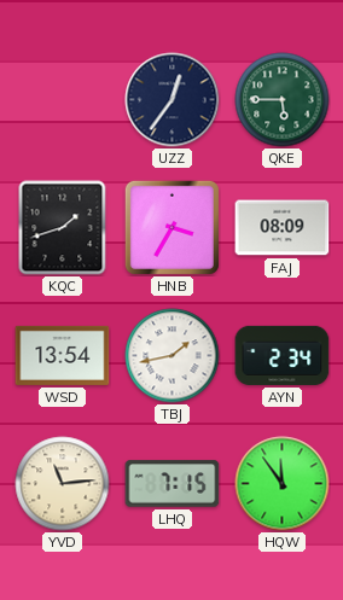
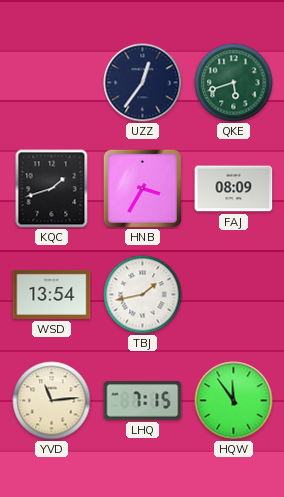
QKE: 5:45 -> 5:42 (234, 83)
AYN: 2:34 -> none (283, 355)
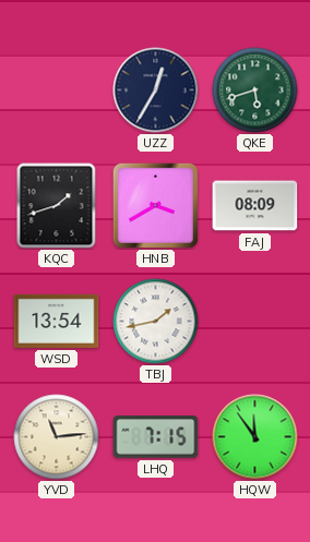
UZZ: 12:36 -> 12:35 (156, 91)
HNB: 3:35 -> 3:40 (155, 205)
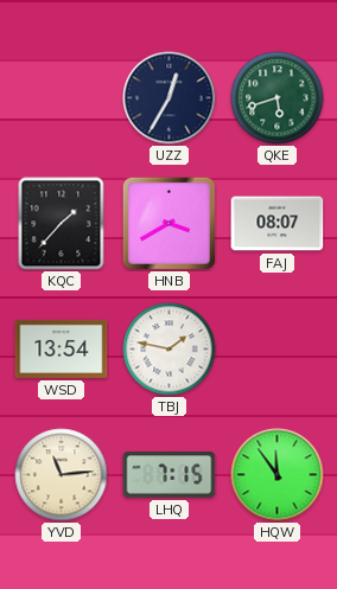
KQC: 1:42 -> 1:37 (62, 224)
FAJ: 08:09 -> 08:07 (278, 224)
TBJ: 1:43 -> 1:47 (170, 350)
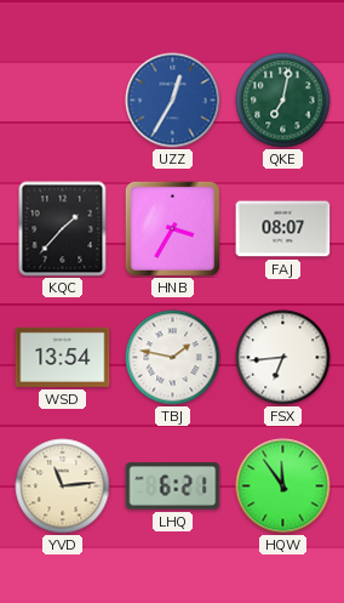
UZZ dial: navy -> blue (173, 101)
QKE: 5:42 -> 7:02 (283, 101)
HNB: 3:40 -> 3:35 (172, 228)
FSX: none -> 6:44 (283, 358)
LHQ: 7:15 -> 6:21 (173, 487)
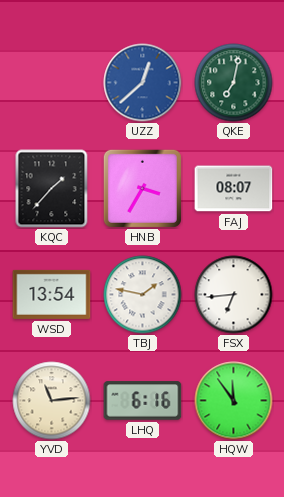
UZZ: 12:35 -> 12:38 (143, 83)
LHQ: 6:21 -> 6:16 (143, 401)
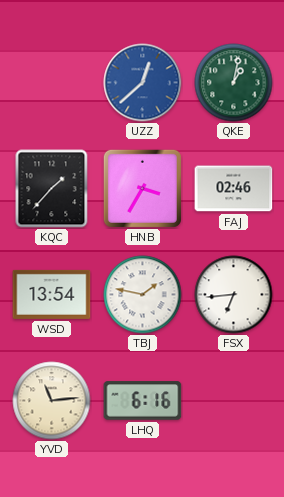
QKE: 7:02 -> 1:02 (234, 83)
FAJ: 08:07 -> 02:46 (234, 189)
HQW: 11:54 -> none (234, 401)
